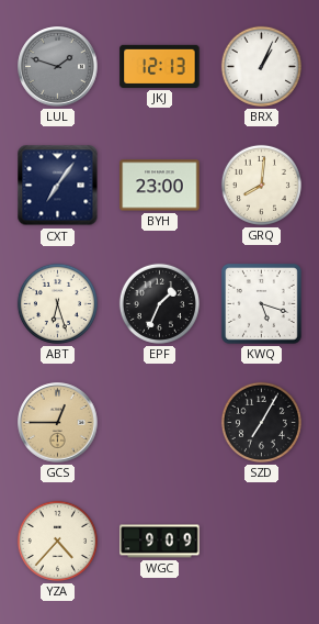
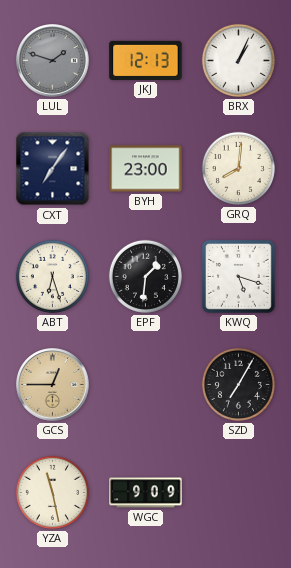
EPF: 1:34 -> 1:31 (145, 276)
YZA: 4:37 -> 11:28 (52, 492)
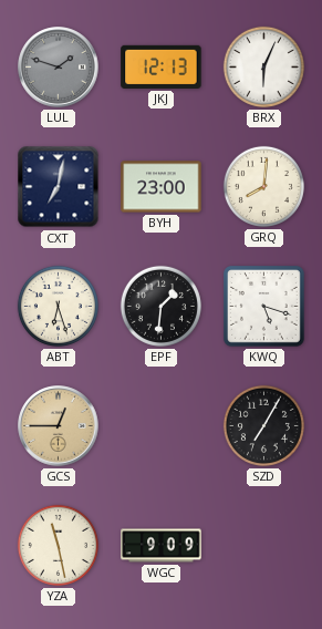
BRX: 1:04 -> 6:04 (263, 66)
CXT: 7:06 -> 7:02 (59, 187)
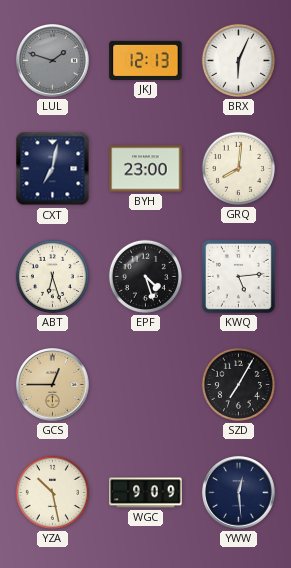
EPF: 1:31 -> 4:27 (145, 276)
KWQ: 5:18 -> 5:14 (239, 277)
YZA: 11:28 -> 10:28 (52, 492)
YWW: none -> 12:29 (239, 493)
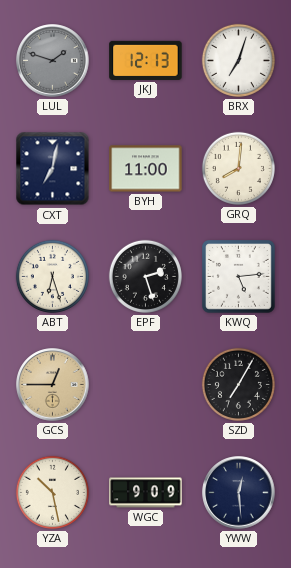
BRX: 6:04 -> 7:03 (238, 60)
BYH: 23:00 -> 11:00 (146, 169)
EPF: 4:27 -> 2:27 (145, 276)
